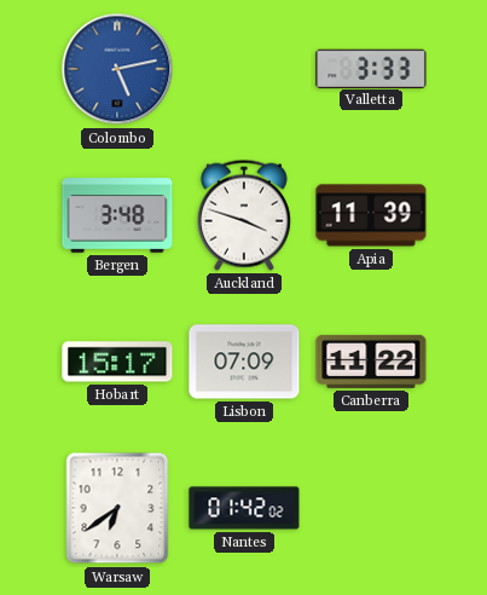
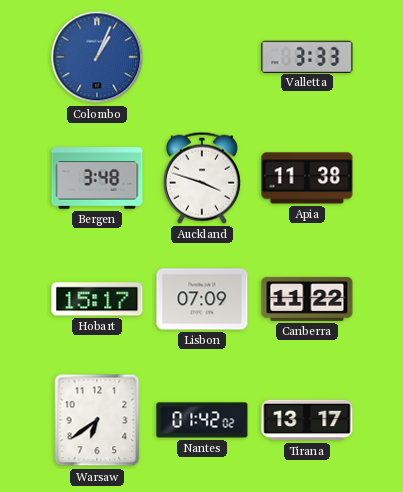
Colombo: 5:13 -> 1:04 (97, 57)
Apia: 11:39 -> 11:38 (307, 178)
Tirana: none -> 13:17 (307, 420)
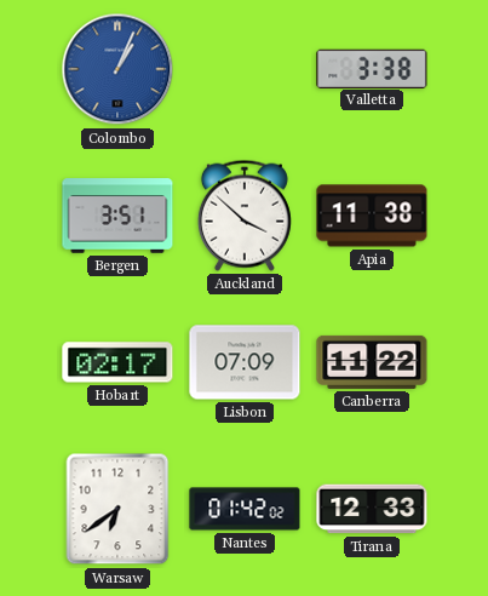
Valletta: 3:33 -> 3:38 (372, 68)
Bergen: 3:48 -> 3:51 (117, 216)
Auckland: 3:48 -> 3:52 (245, 216)
Hobart: 15:17 -> 02:17 (117, 362)
Tirana: 13:17 -> 12:33 (372, 509)
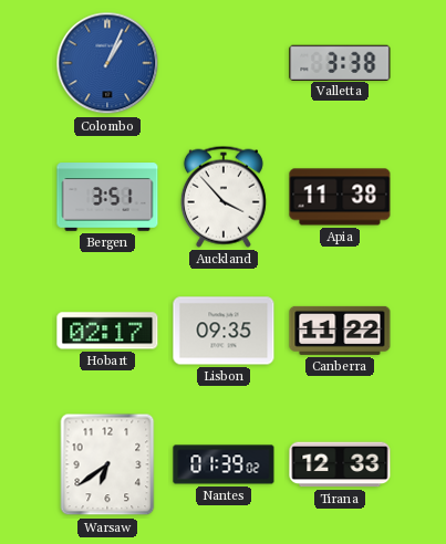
Auckland: 3:52 -> 3:53 (224, 197)
Lisbon: 07:09 -> 09:35 (224, 331)
Nantes: 01:42 -> 01:39 (224, 464)
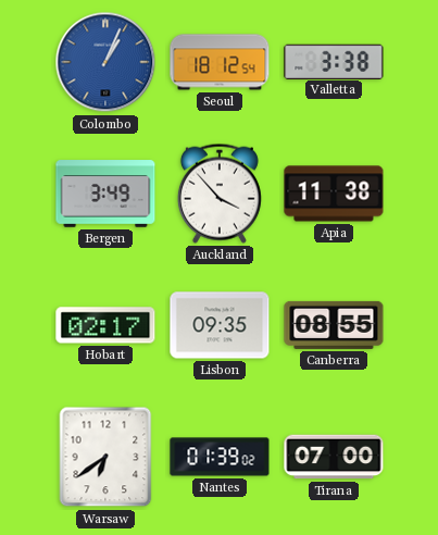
Seoul: none -> 18:12 (220, 62)
Bergen: 3:51 -> 3:49 (105, 194)
Canberra: 11:22 -> 08:55 (334, 325)
Tirana: 12:33 -> 07:00 (334, 457)
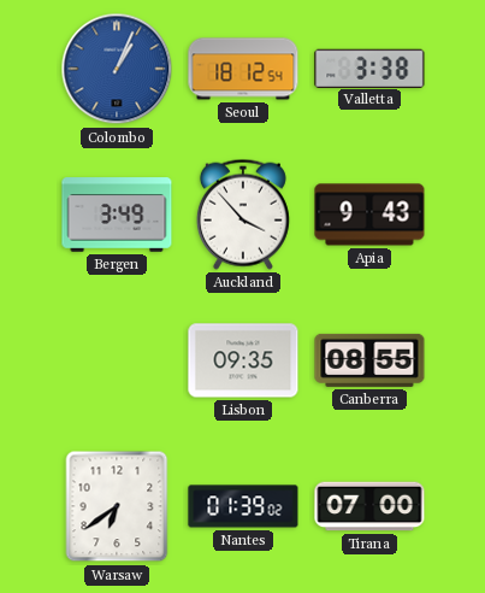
Apia: 11:38 -> 9:43 (369, 215)
Hobart: 02:17 -> none (105, 325)
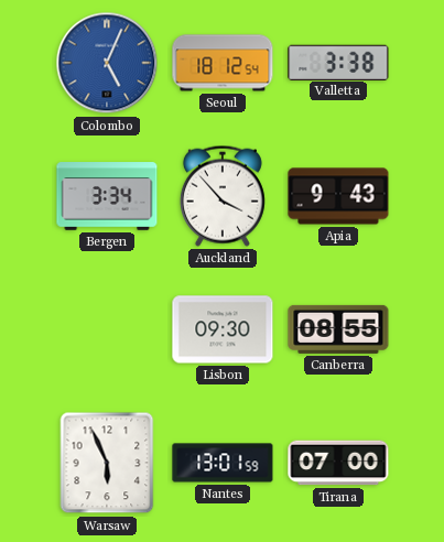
Colombo: 1:04 -> 5:04 (107, 63)
Bergen: 3:49 -> 3:34 (107, 196)
Lisbon: 09:35 -> 09:30 (223, 329)
Warsaw: 6:39 -> 5:56 (107, 463)
Nantes: 01:39 -> 13:01 (223, 463)
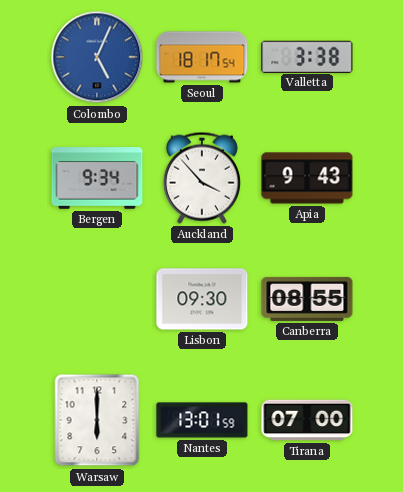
Seoul: 18:12 -> 18:17 (202, 57)
Bergen: 3:34 -> 9:34 (97, 178)
Warsaw: 5:56 -> 6:00 (97, 420)
